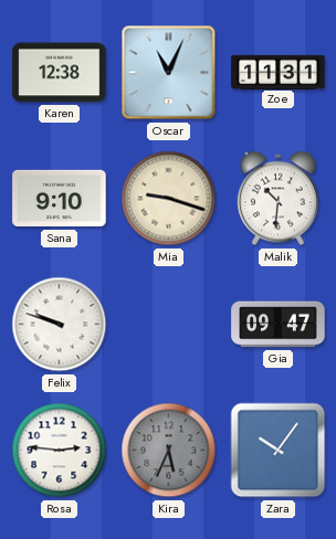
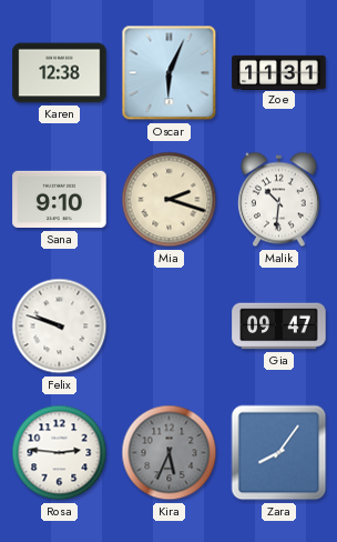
Oscar: 11:04 -> 6:04 (170, 73)
Mia: 9:18 -> 2:18 (170, 200)
Zara: 10:06 -> 8:06 (279, 453)
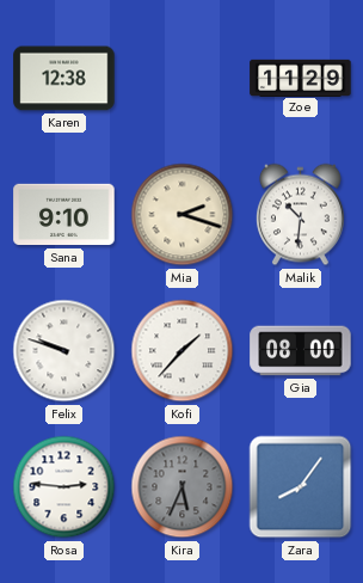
Oscar: 6:04 -> none (170, 73)
Zoe: 11:31 -> 11:29 (301, 78)
Kofi: none -> 1:37 (183, 351)
Gia: 09:47 -> 08:00 (301, 351)
